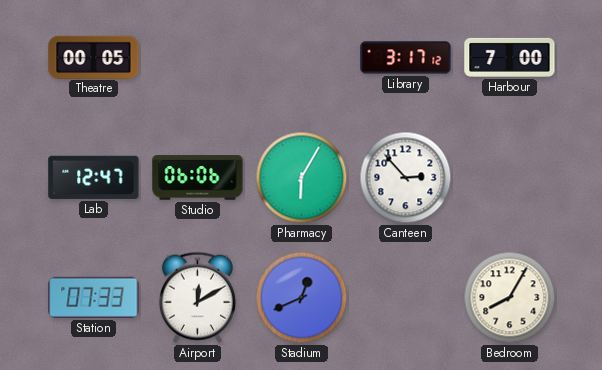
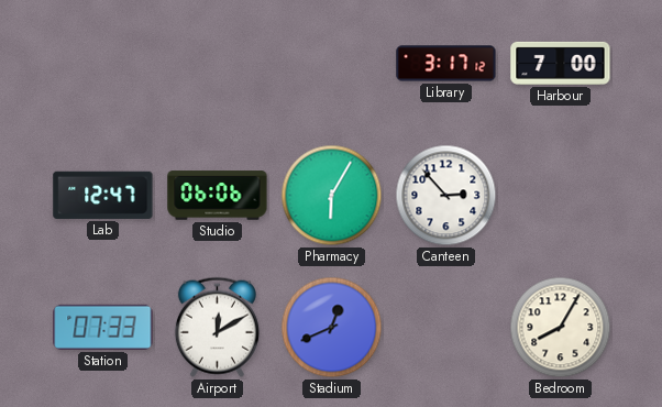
Theatre: 00:05 -> none (94, 57)
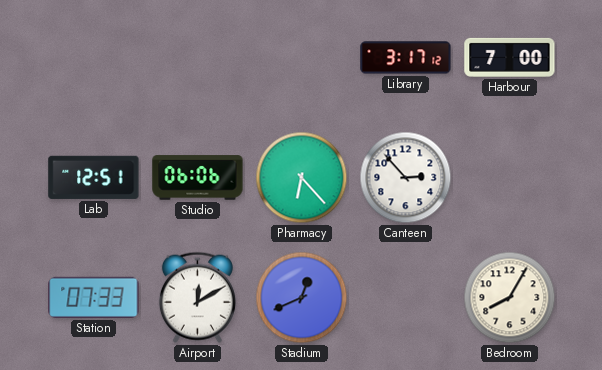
Lab: 12:47 -> 12:51 (94, 177)
Pharmacy: 6:05 -> 6:23 (302, 178)
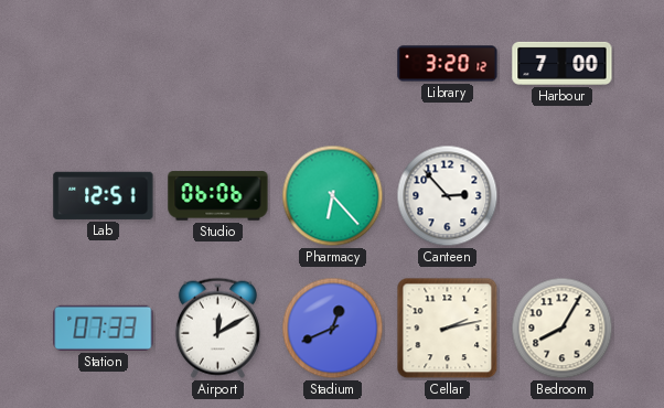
Library: 3:17 -> 3:20 (448, 64)
Cellar: none -> 2:13 (448, 329)
